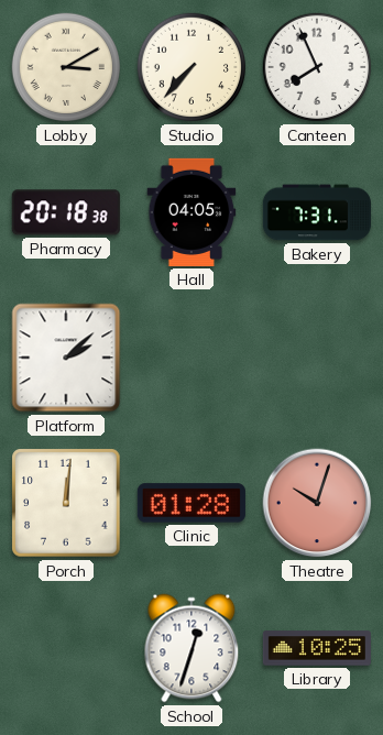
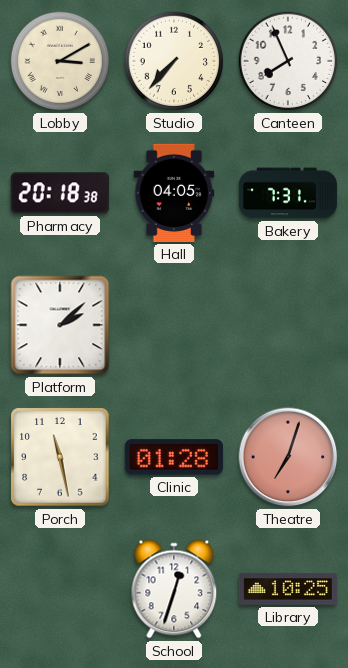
Porch: 12:01 -> 11:28 (60, 457)
Theatre: 10:03 -> 7:03 (288, 457)
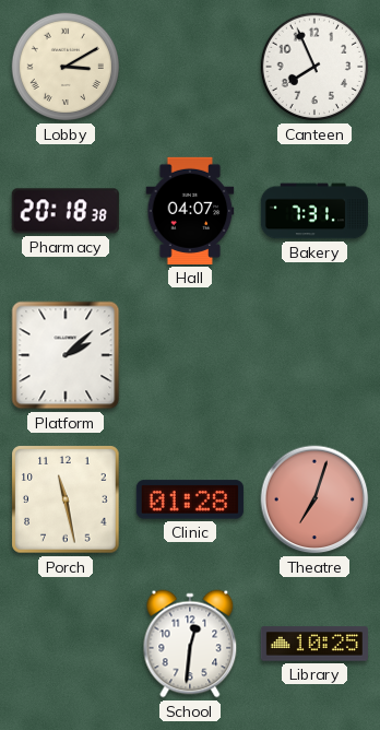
Studio: 7:37 -> none (174, 61)
Hall: 04:05 -> 04:07 (190, 211)
School: 12:33 -> 12:31 (190, 644)
